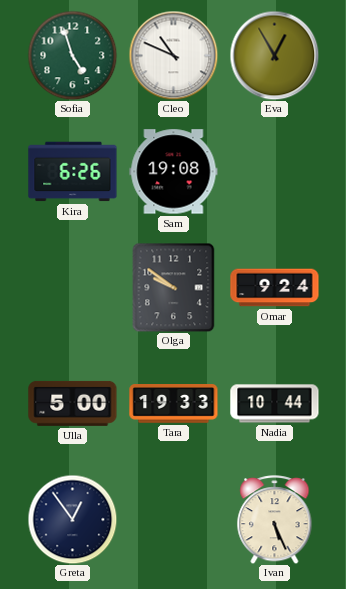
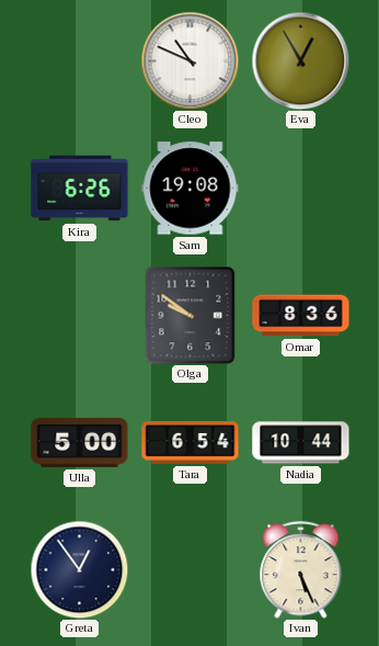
Sofia: 4:57 -> none (72, 55)
Omar: 9:24 -> 8:36 (301, 316)
Tara: 19:33 -> 6:54 (191, 443)
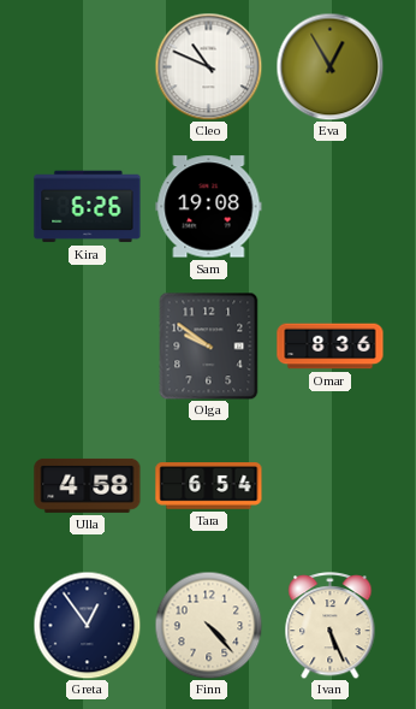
Ulla: 5:00 -> 4:58 (88, 485)
Nadia: 10:44 -> none (301, 443)
Finn: none -> 4:23 (208, 625)
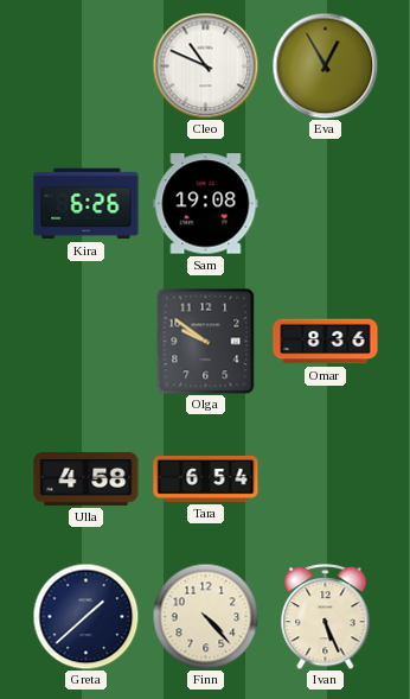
Greta: 12:54 -> 1:38 (85, 616)
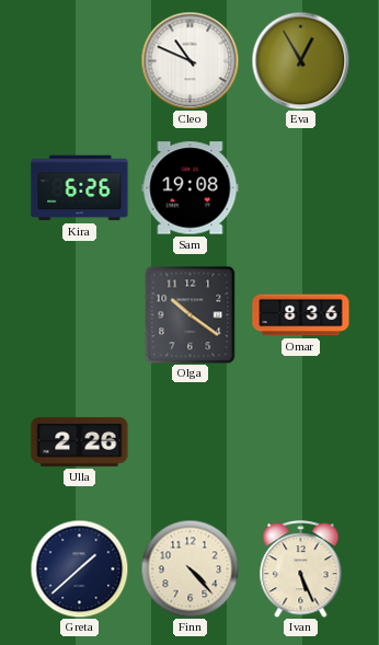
Olga: 9:51 -> 10:21 (191, 314)
Ulla: 4:58 -> 2:26 (80, 441)
Tara: 6:54 -> none (206, 479)
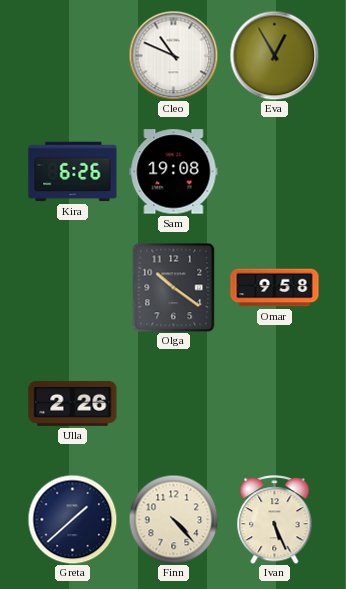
Omar: 8:36 -> 9:58 (275, 288)
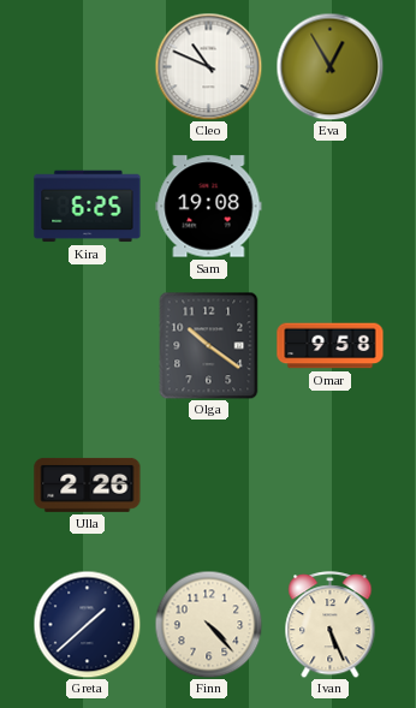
Kira: 6:26 -> 6:25 (88, 207)
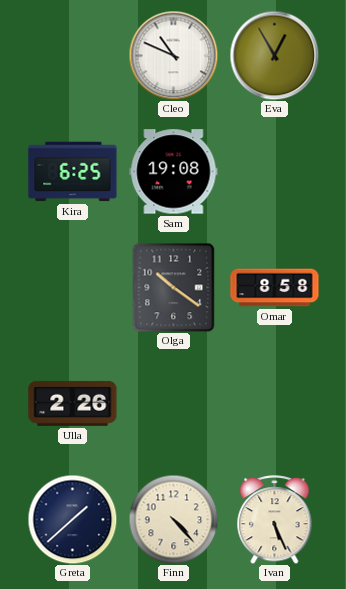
Omar: 9:58 -> 8:58 (275, 288)
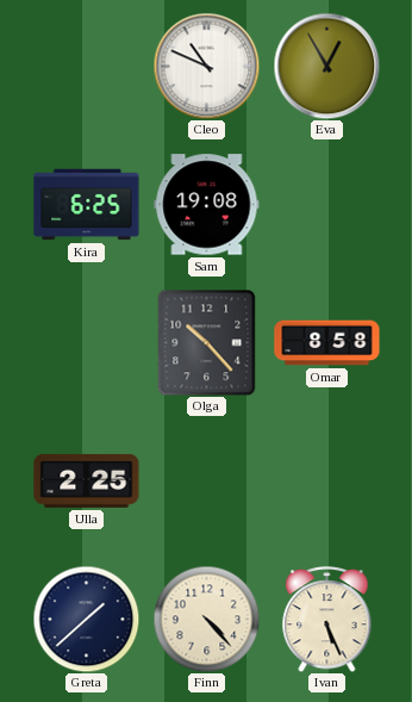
Olga: 10:21 -> 10:23 (207, 342)
Ulla: 2:26 -> 2:25 (87, 480)
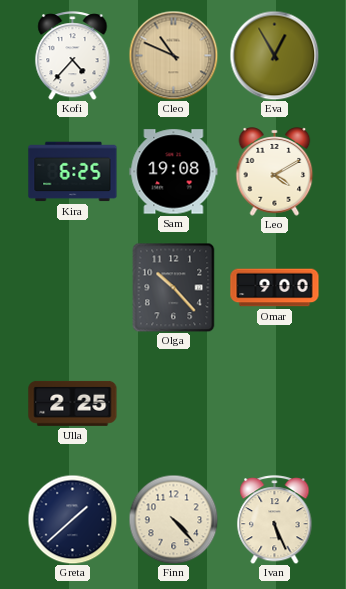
Kofi: none -> 4:37 (73, 56)
Cleo dial: white -> champagne (173, 55)
Leo: none -> 4:10 (275, 172)
Omar: 8:58 -> 9:00 (275, 288)
